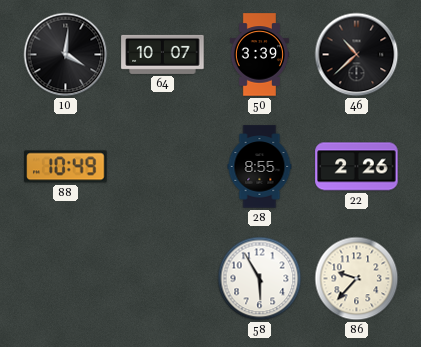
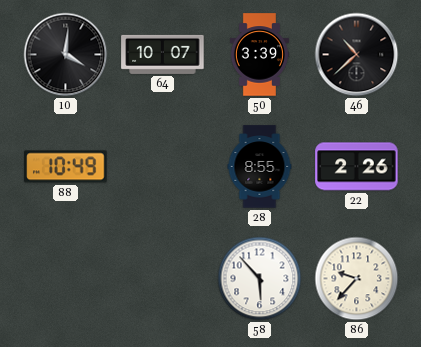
58: 5:55 -> 5:53 (260, 279)
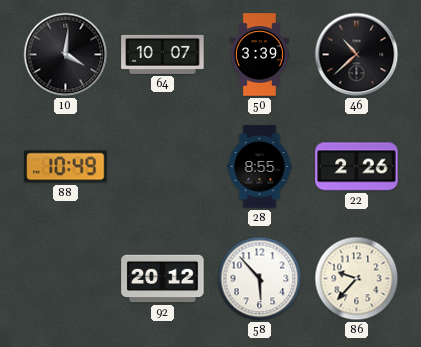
92: none -> 20:12 (163, 279)
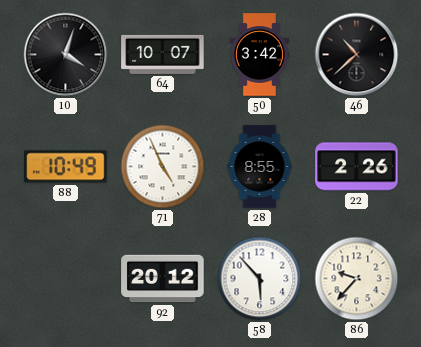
10: 4:01 -> 4:03 (66, 55)
50: 3:39 -> 3:42 (259, 55)
71: none -> 4:56 (163, 167)
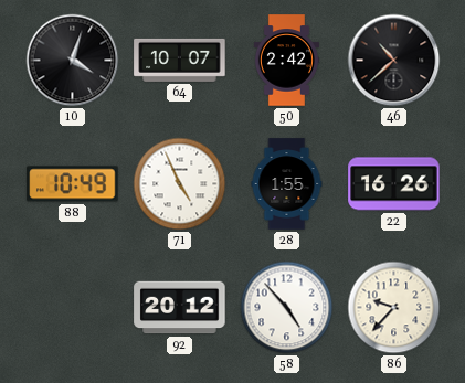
50: 3:42 -> 2:42 (286, 61)
28: 8:55 -> 1:55 (287, 184)
22: 2:26 -> 16:26 (394, 184)
58: 5:53 -> 4:53 (287, 308)
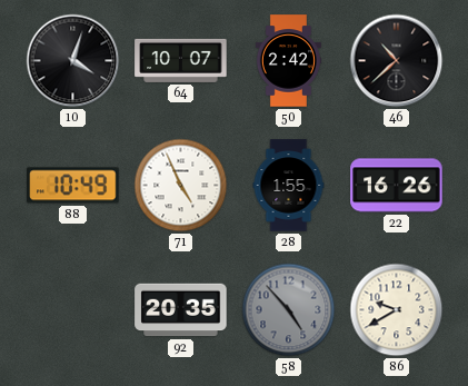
92: 20:12 -> 20:35 (181, 310)
58 dial: white -> grey (289, 310)
86: 9:37 -> 9:40 (397, 310)
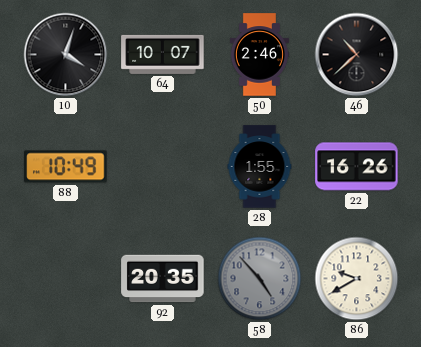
50: 2:42 -> 2:46 (259, 55)
71: 4:56 -> none (181, 186)
